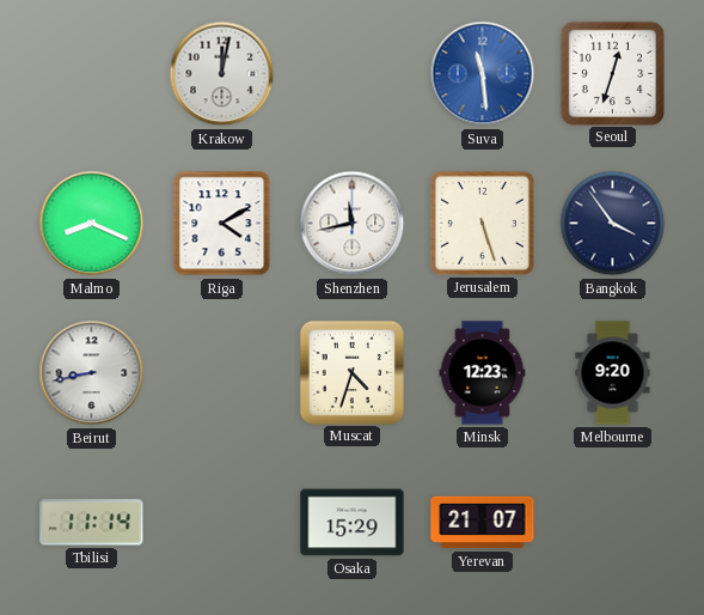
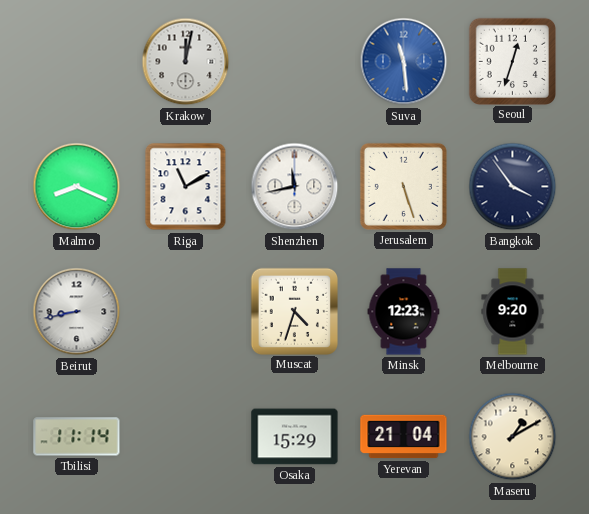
Riga: 4:10 -> 11:10 (186, 187)
Yerevan: 21:07 -> 21:04 (404, 437)
Maseru: none -> 1:10 (513, 437)
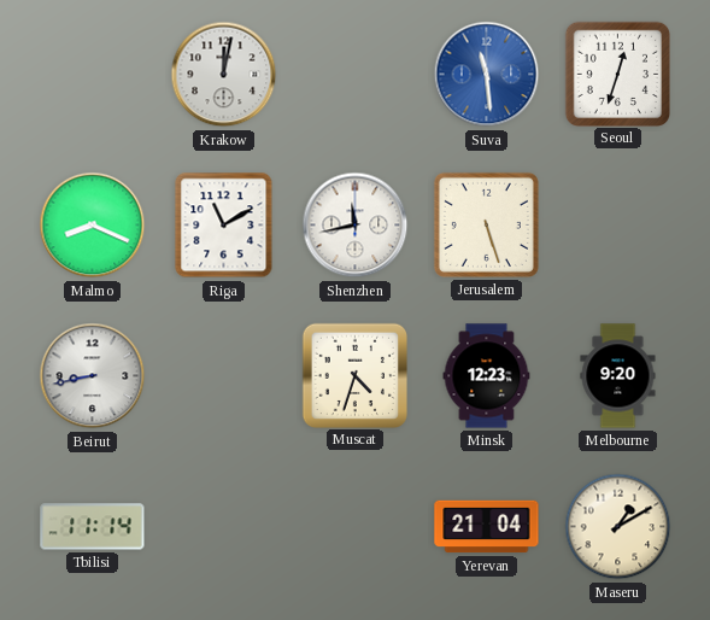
Bangkok: 3:54 -> none (513, 187)
Osaka: 15:29 -> none (295, 437)
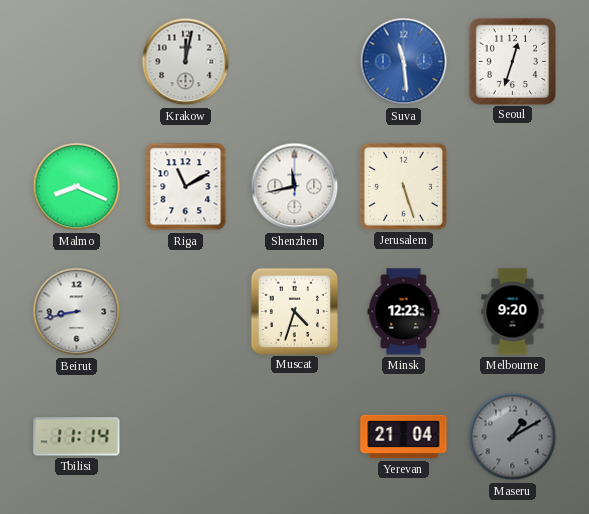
Maseru dial: cream -> grey (513, 437)
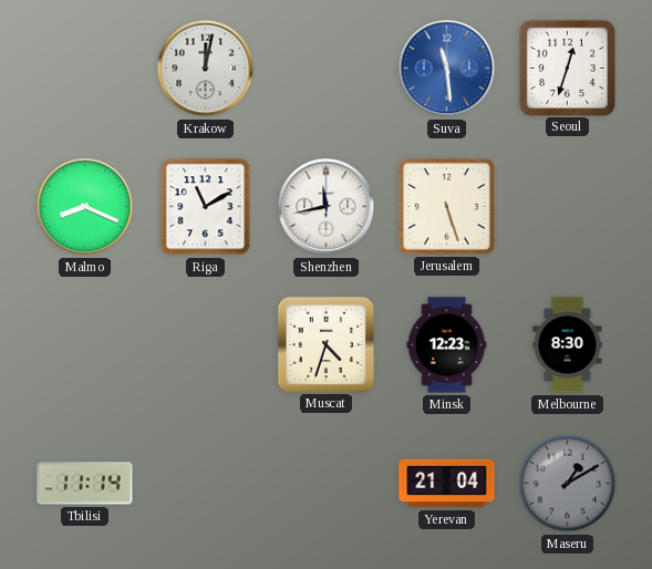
Beirut: 8:43 -> none (77, 312)
Melbourne: 9:20 -> 8:30 (568, 345)
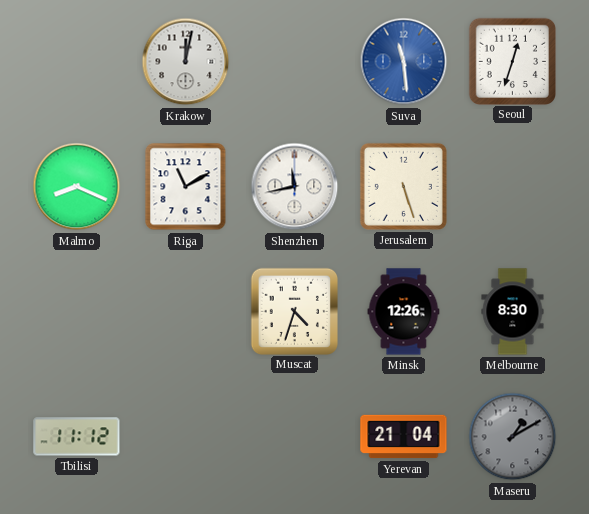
Minsk: 12:23 -> 12:26 (404, 312)
Tbilisi: 11:14 -> 11:12 (77, 437)
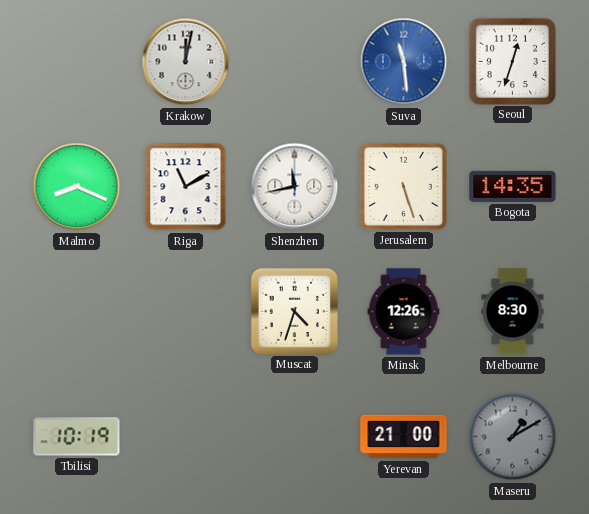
Bogota: none -> 14:35 (513, 186)
Tbilisi: 11:12 -> 10:19 (77, 437)
Yerevan: 21:04 -> 21:00 (404, 437)
